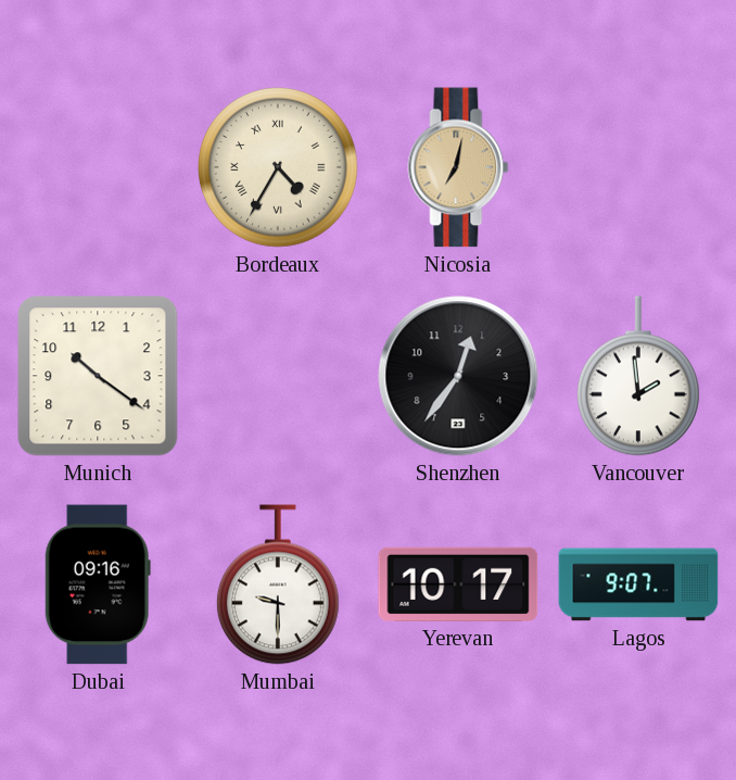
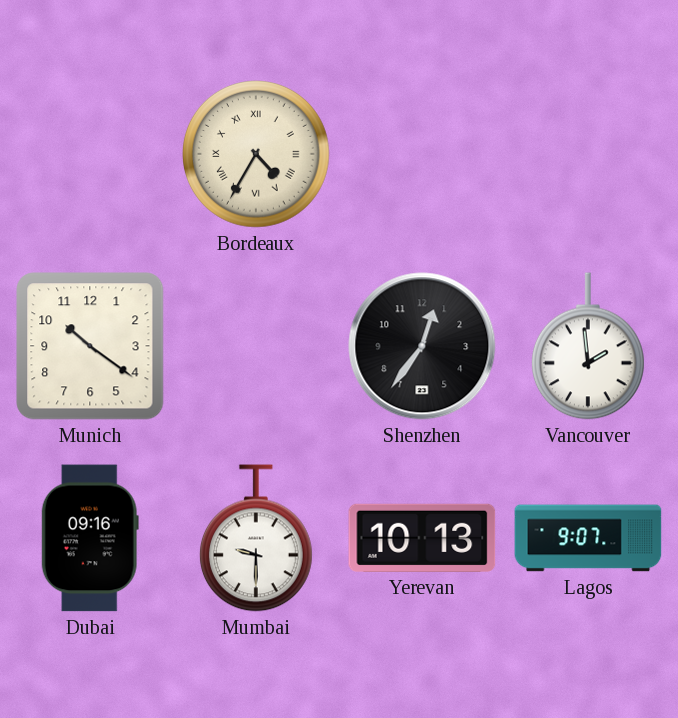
Nicosia: 7:02 -> none (458, 167)
Yerevan: 10:17 -> 10:13 (422, 538)
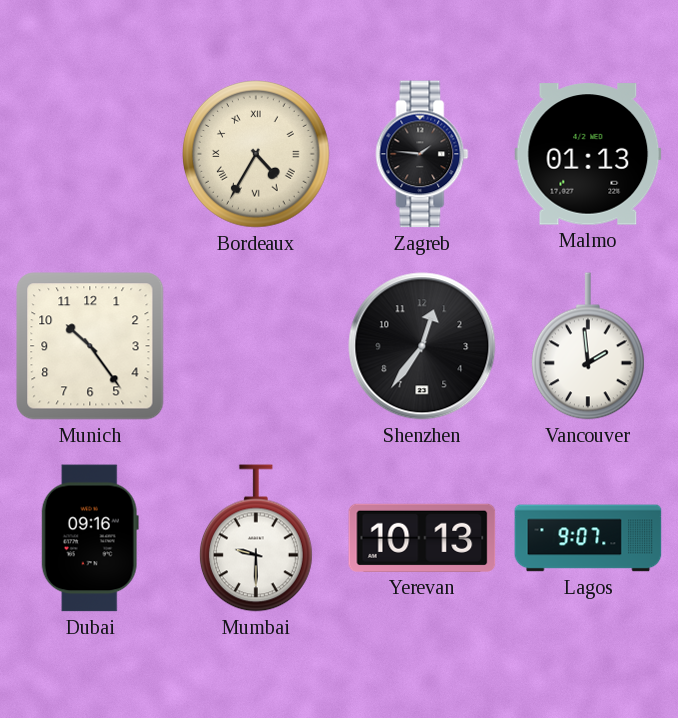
Zagreb: none -> 1:46 (422, 154)
Malmo: none -> 01:13 (588, 154)
Munich: 10:21 -> 10:24 (90, 346)
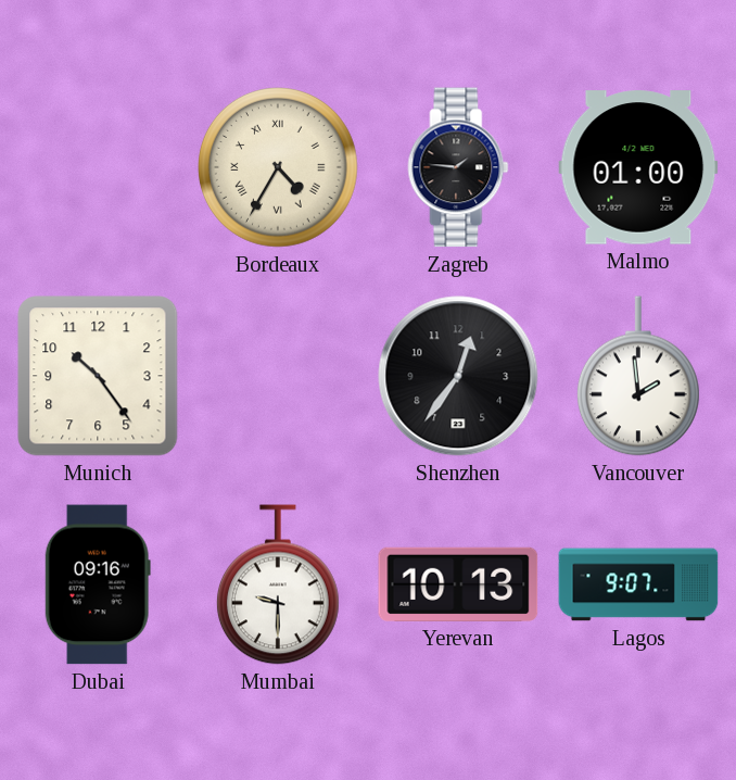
Malmo: 01:13 -> 01:00 (638, 167)
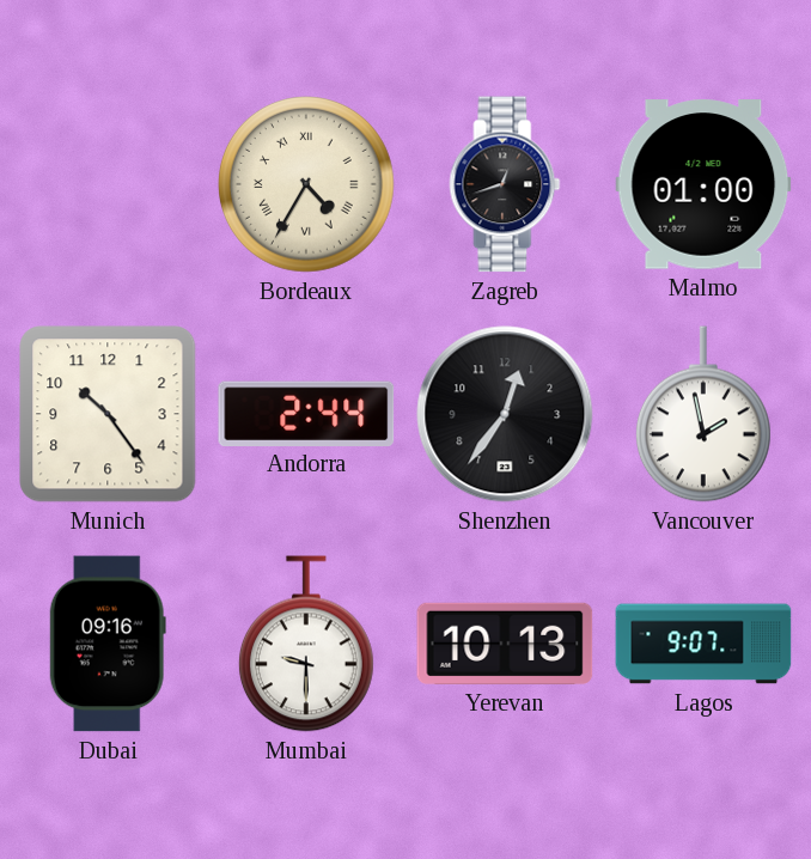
Zagreb: 1:46 -> 12:42 (505, 184)
Andorra: none -> 2:44 (306, 413)
Vancouver: 1:59 -> 1:58 (703, 414)
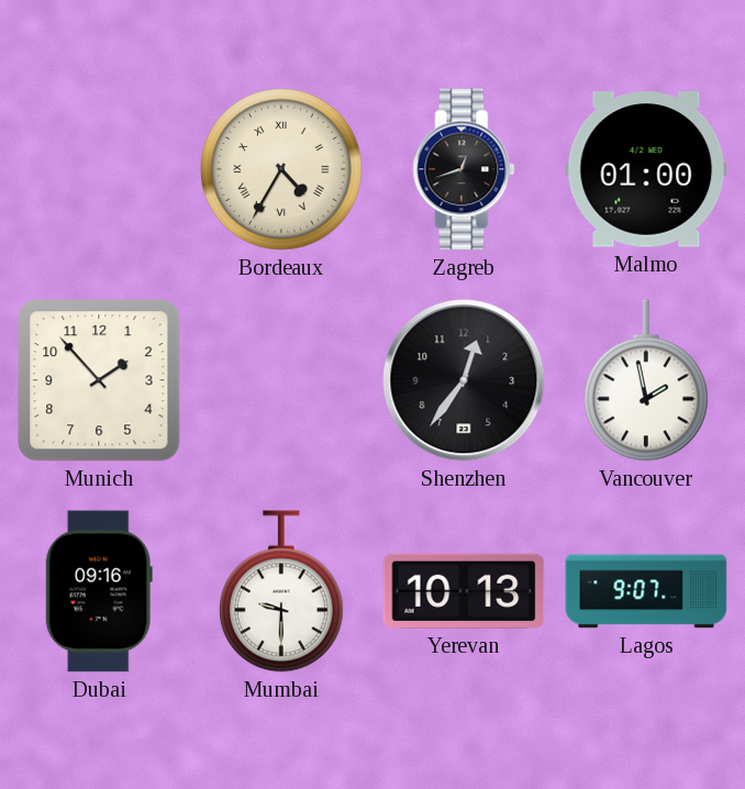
Munich: 10:24 -> 1:53 (99, 380)
Andorra: 2:44 -> none (306, 413)
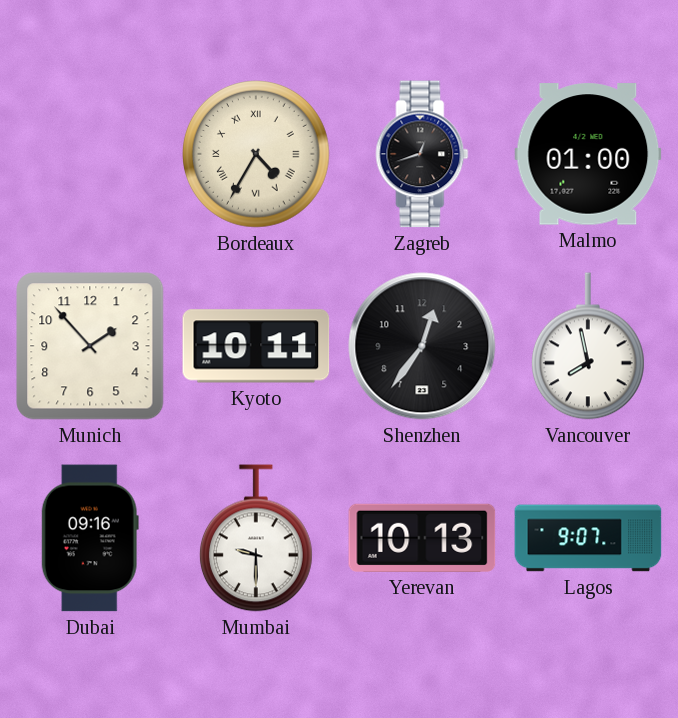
Kyoto: none -> 10:11 (256, 346)
Vancouver: 1:58 -> 7:58 (588, 346)
